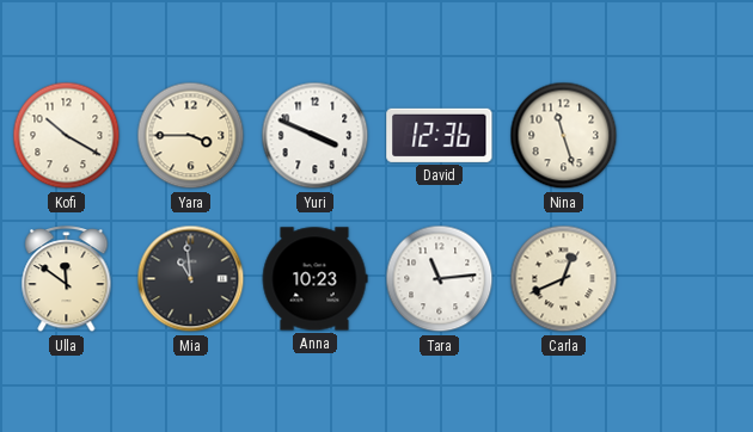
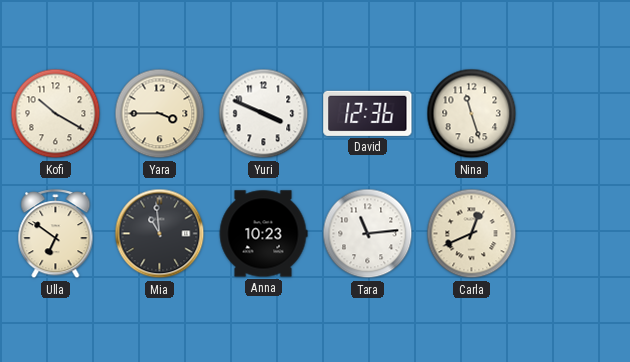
Ulla: 11:51 -> 6:51 (56, 234)
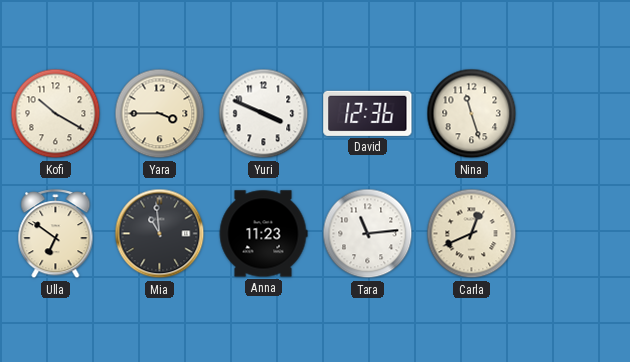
Anna: 10:23 -> 11:23 (263, 234)
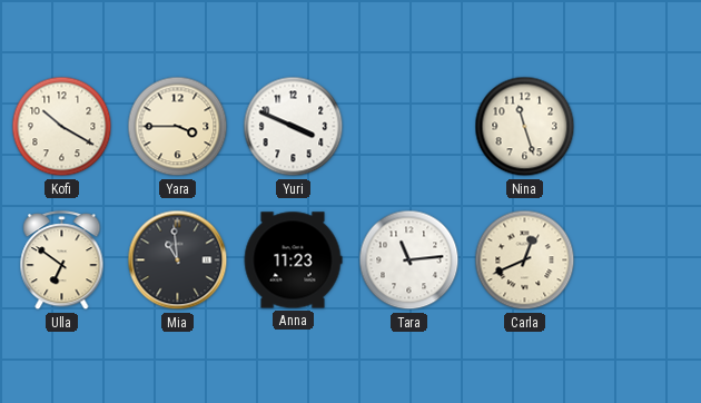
David: 12:36 -> none (368, 113)
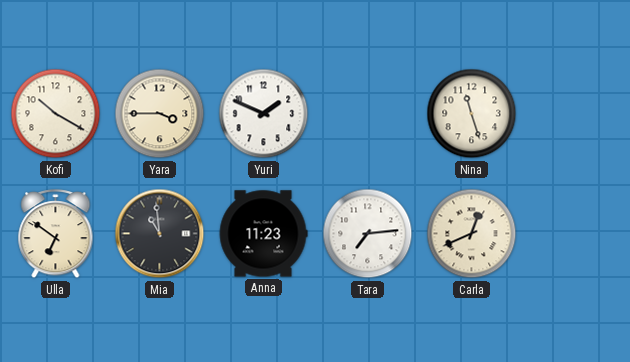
Yuri: 3:49 -> 1:49 (264, 114)
Tara: 11:14 -> 7:14 (368, 234)
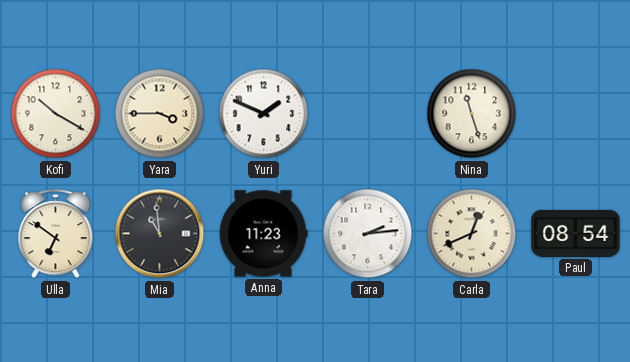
Tara: 7:14 -> 2:14 (368, 234)
Paul: none -> 08:54 (576, 233)
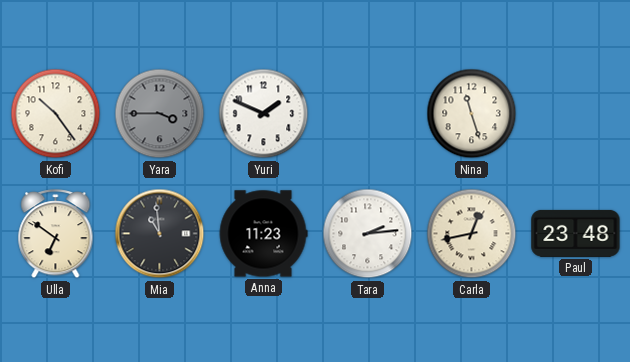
Kofi: 10:20 -> 10:24 (56, 114)
Yara dial: cream -> grey (160, 114)
Carla: 12:41 -> 12:43 (472, 234)
Paul: 08:54 -> 23:48 (576, 233)
